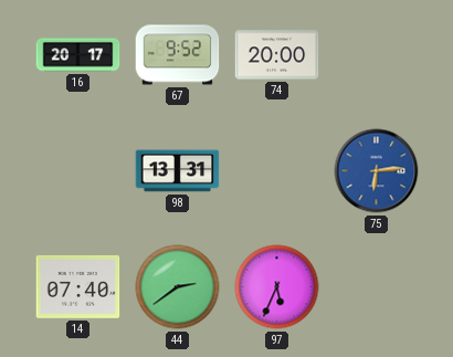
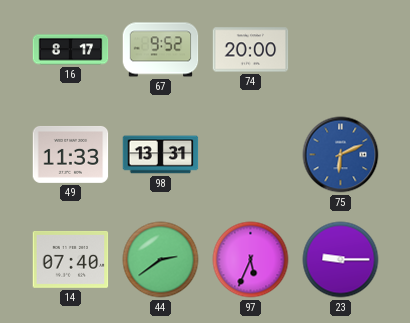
16: 20:17 -> 8:17 (71, 50)
49: none -> 11:33 (71, 154)
75: 6:14 -> 6:11 (341, 155)
23: none -> 9:15 (341, 260)
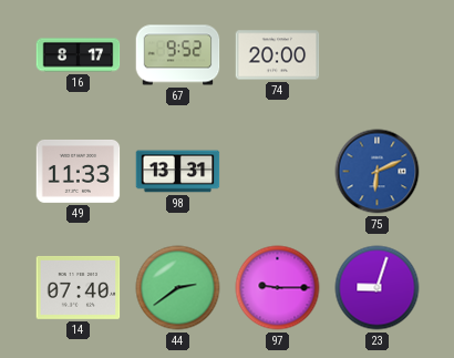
97: 5:34 -> 9:15 (278, 288)
23: 9:15 -> 9:03 (378, 288)
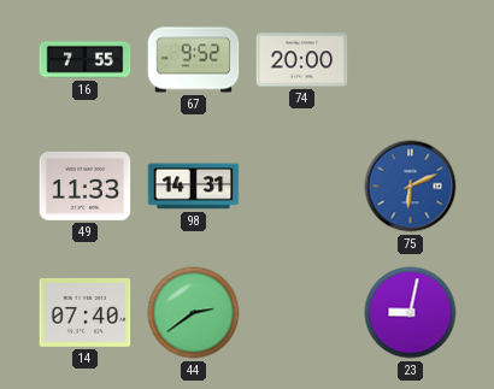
16: 8:17 -> 7:55 (86, 60)
98: 13:31 -> 14:31 (194, 187)
97: 9:15 -> none (278, 288)
23: 9:03 -> 9:02 (411, 313)
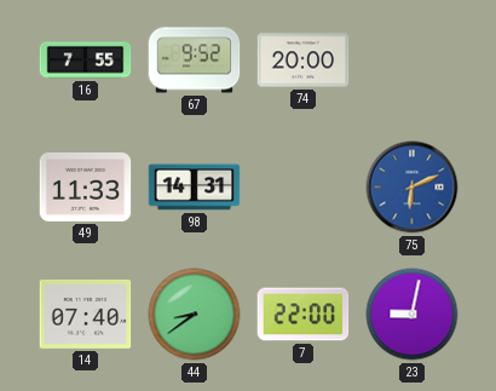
44: 2:39 -> 8:39 (195, 315)
7: none -> 22:00 (304, 315)
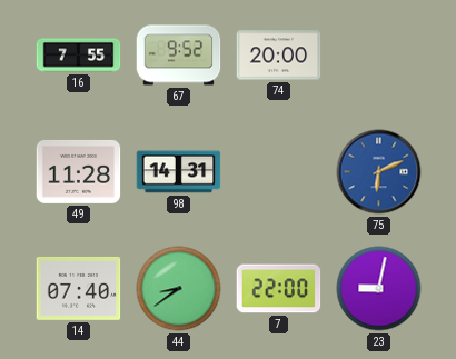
49: 11:33 -> 11:28 (79, 171)
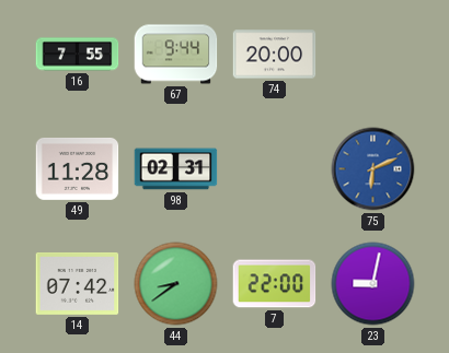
67: 9:52 -> 9:44 (176, 55)
98: 14:31 -> 02:31 (176, 169)
14: 07:40 -> 07:42 (78, 283)
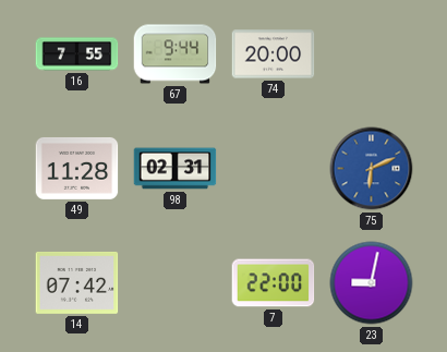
44: 8:39 -> none (176, 284)
